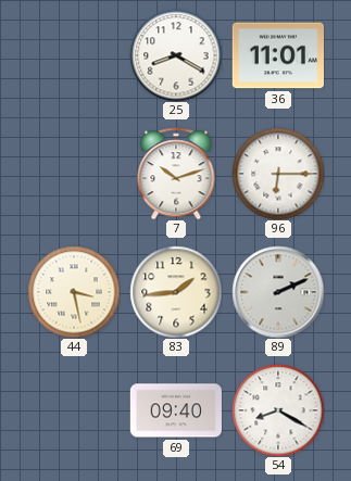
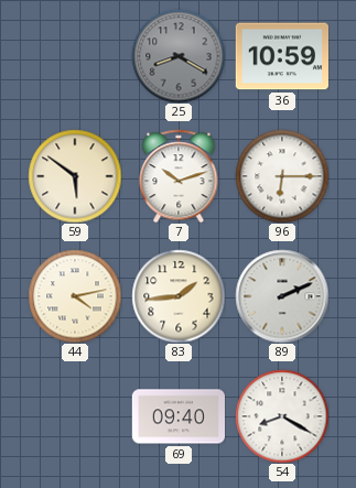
25 dial: white -> grey (179, 56)
36: 11:01 -> 10:59 (281, 56)
59: none -> 5:51 (75, 176)
44: 3:28 -> 4:13 (75, 296)
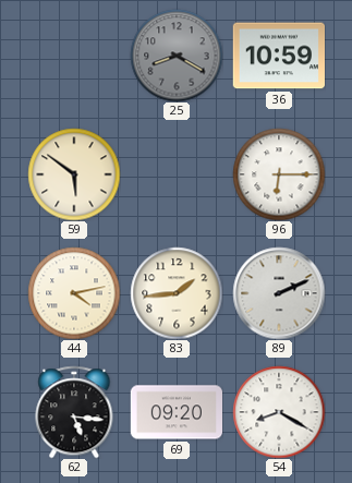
7: 10:12 -> none (179, 176)
62: none -> 5:16 (74, 412)
69: 09:40 -> 09:20 (175, 412)
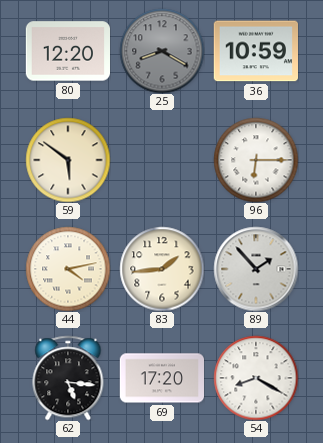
80: none -> 12:20 (67, 51)
89: 2:11 -> 1:53 (256, 269)
69: 09:20 -> 17:20 (161, 378)
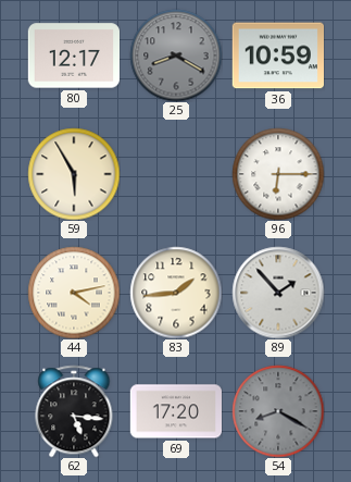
80: 12:20 -> 12:17 (73, 55)
59: 5:51 -> 5:55 (74, 174)
54 dial: white -> grey (278, 411)
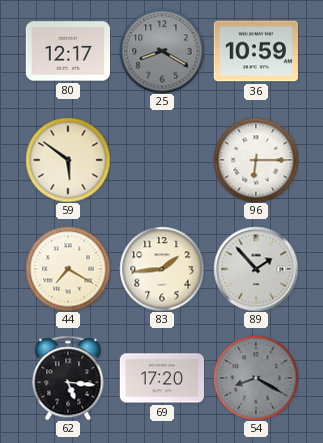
59: 5:55 -> 5:51 (68, 160)
44: 4:13 -> 7:20 (68, 269)
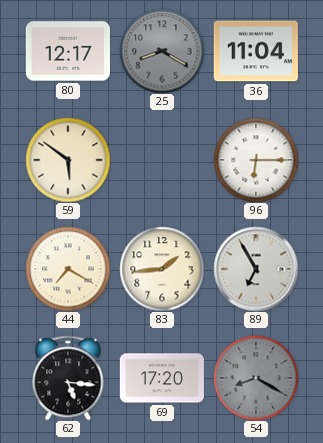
36: 10:59 -> 11:04 (255, 51)
89: 1:53 -> 6:55 (256, 269)
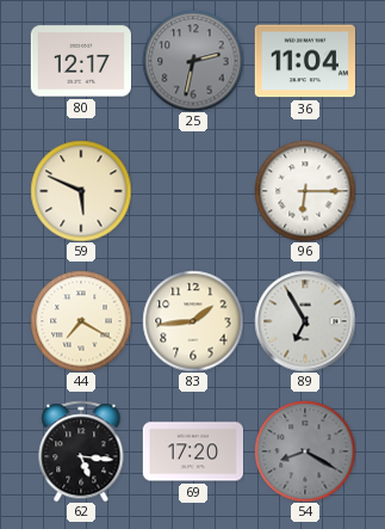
25: 8:20 -> 2:32 (193, 61)
59: 5:51 -> 5:49 (81, 191)
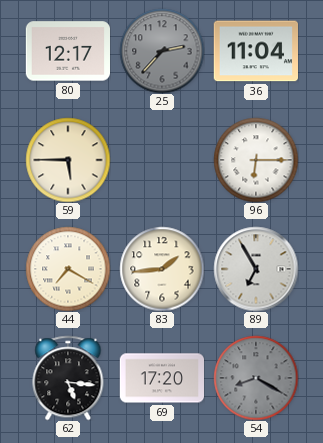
25: 2:32 -> 2:37 (162, 51)
59: 5:49 -> 5:45 (68, 160)
